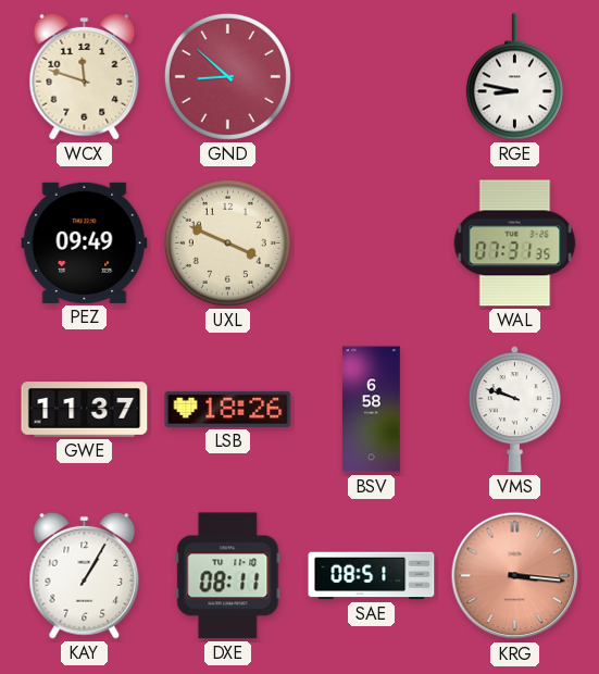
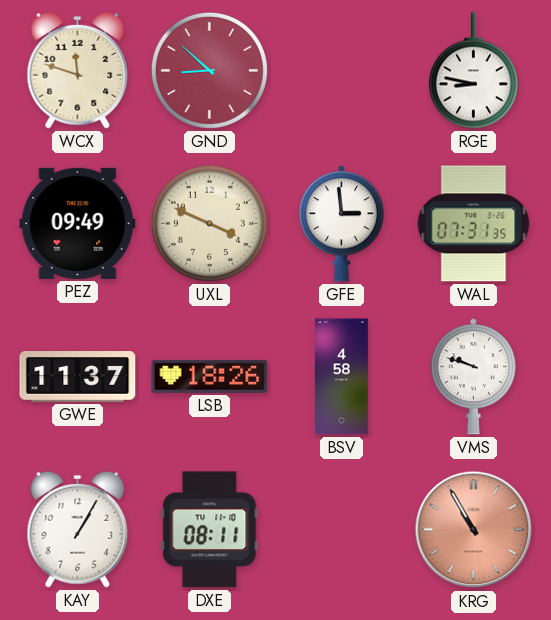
GFE: none -> 2:59 (341, 224)
BSV: 6:58 -> 4:58 (342, 377)
SAE: 08:51 -> none (372, 576)
KRG: 3:16 -> 10:55 (474, 530)
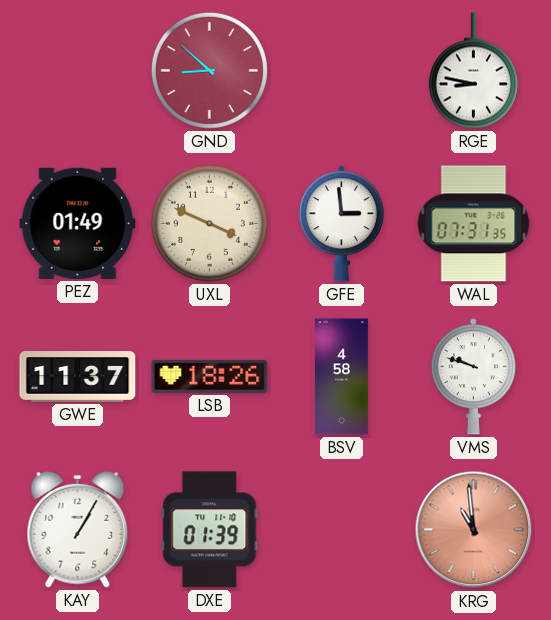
WCX: 11:48 -> none (78, 70)
PEZ: 09:49 -> 01:49 (78, 223)
DXE: 08:11 -> 01:39 (210, 530)
KRG: 10:55 -> 10:59 (474, 530)
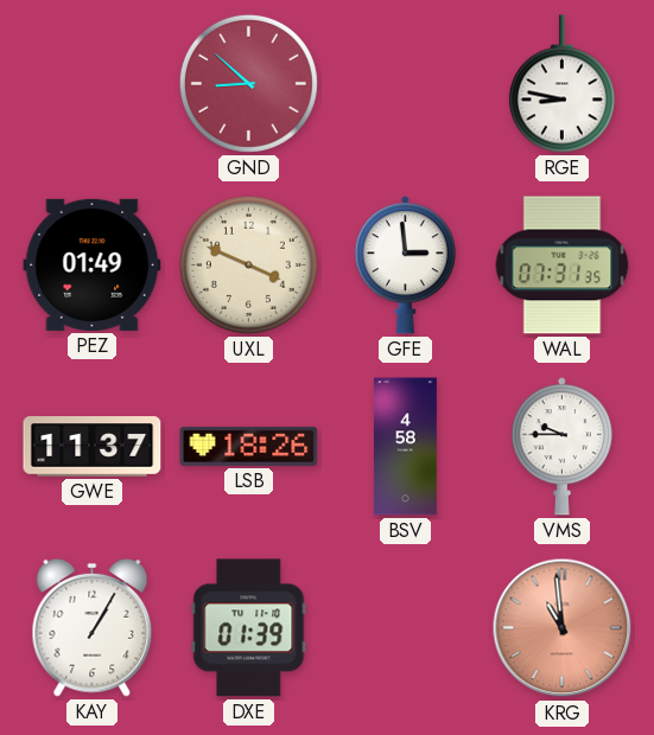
VMS: 9:48 -> 9:45 (561, 447)
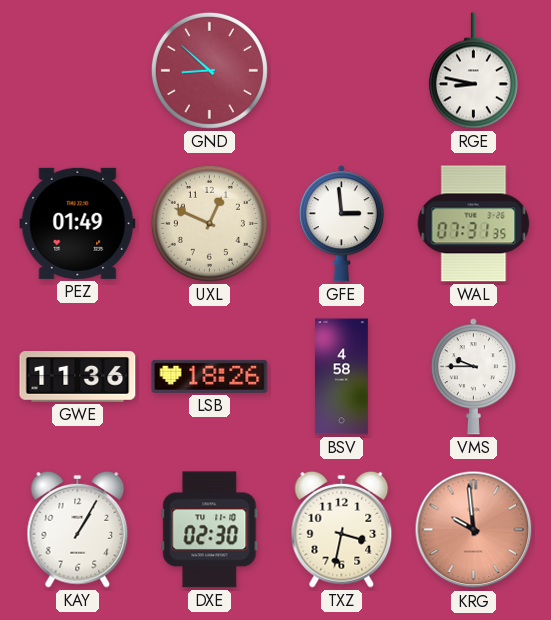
UXL: 3:49 -> 12:49 (209, 223)
GWE: 11:37 -> 11:36 (78, 377)
DXE: 01:39 -> 02:30 (210, 530)
TXZ: none -> 3:32 (342, 529)
KRG: 10:59 -> 9:59 (474, 530)
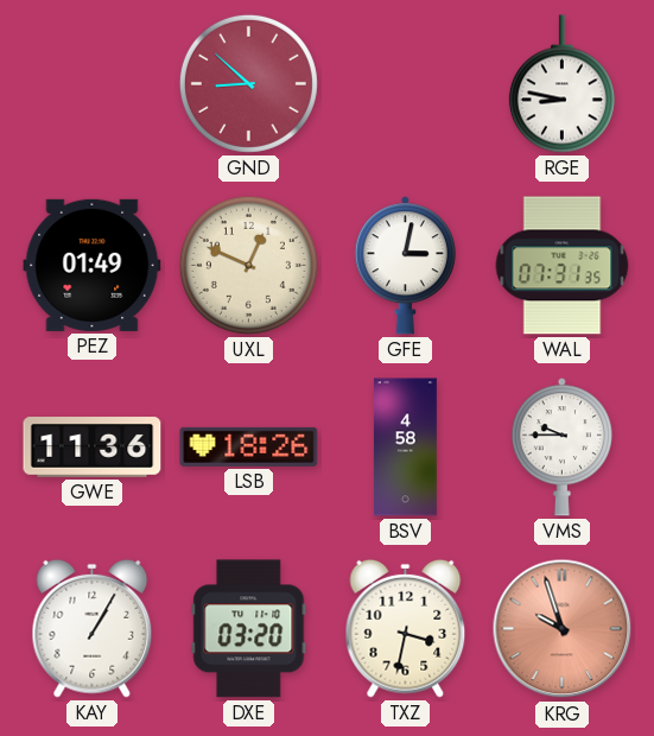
GFE: 2:59 -> 3:02 (405, 266)
DXE: 02:30 -> 03:20 (249, 629)
KRG: 9:59 -> 9:57 (563, 629)
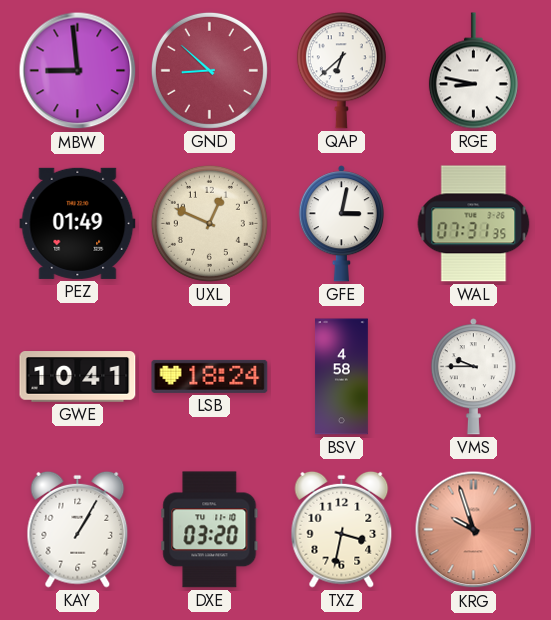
MBW: none -> 8:59 (78, 71)
QAP: none -> 6:38 (341, 71)
GWE: 11:36 -> 10:41 (78, 377)
LSB: 18:26 -> 18:24 (210, 376)
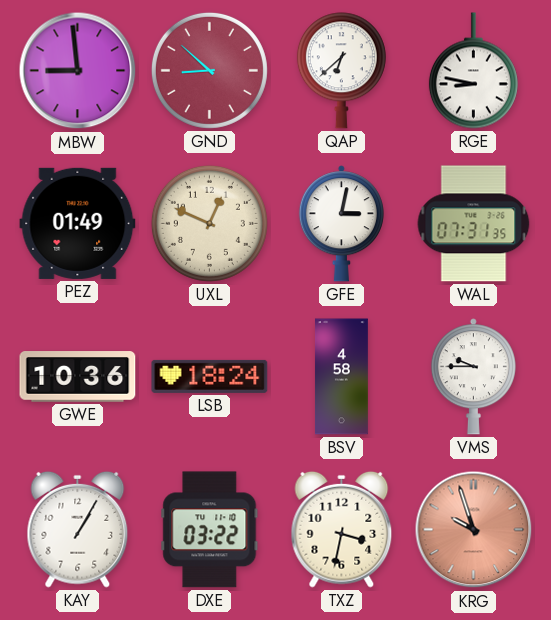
GWE: 10:41 -> 10:36 (78, 377)
DXE: 03:20 -> 03:22 (210, 530)
